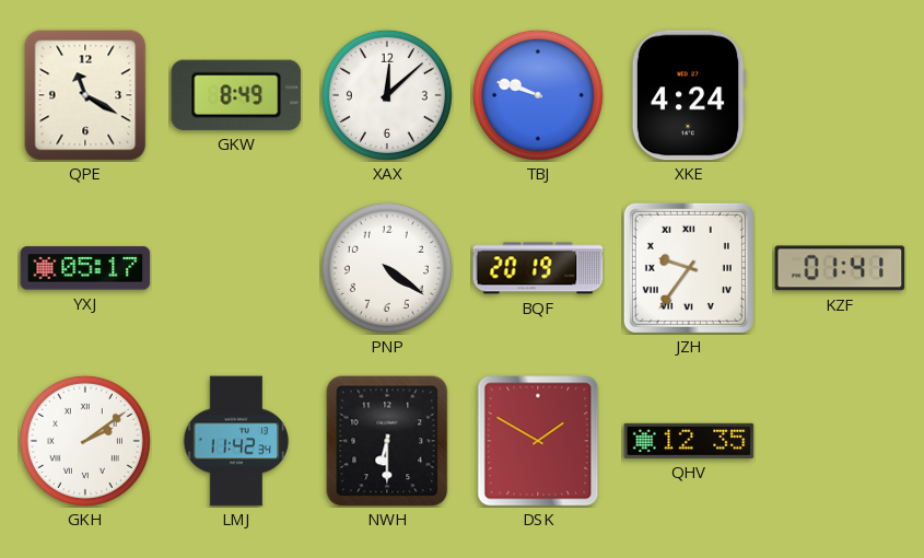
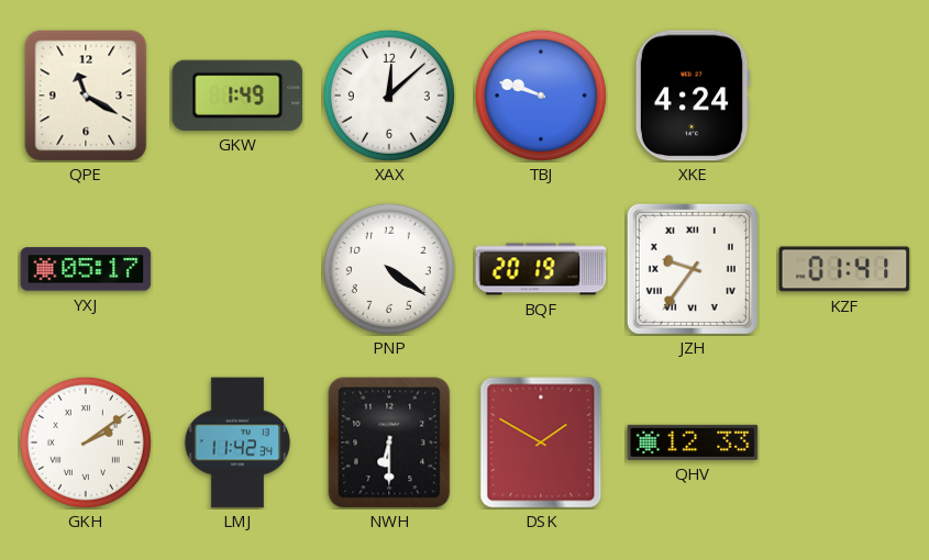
GKW: 8:49 -> 1:49 (237, 96)
QHV: 12:35 -> 12:33 (693, 443)
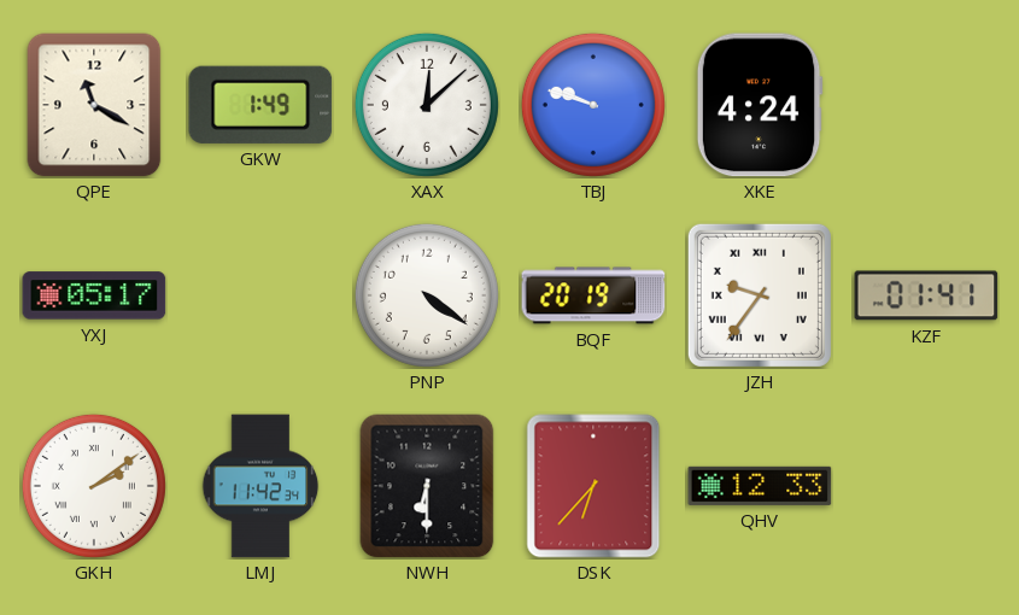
DSK: 1:50 -> 6:37 (593, 486)
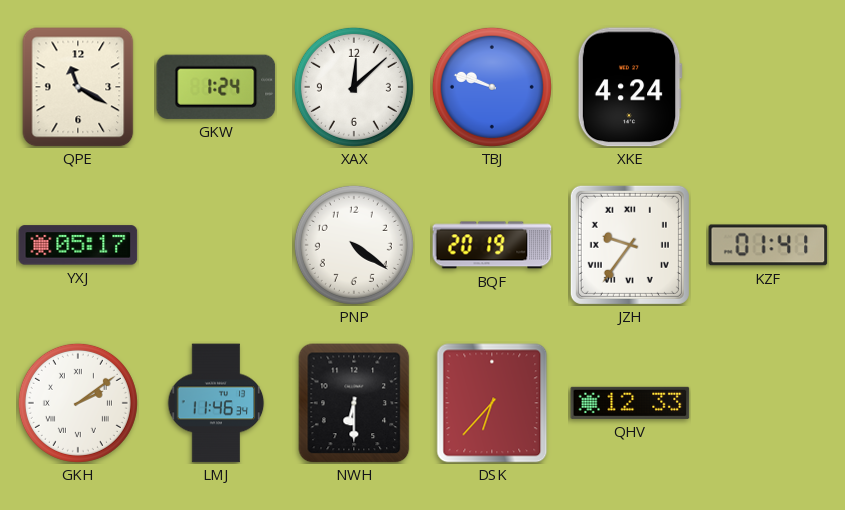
GKW: 1:49 -> 1:24 (216, 87)
LMJ: 11:42 -> 11:46 (216, 403)
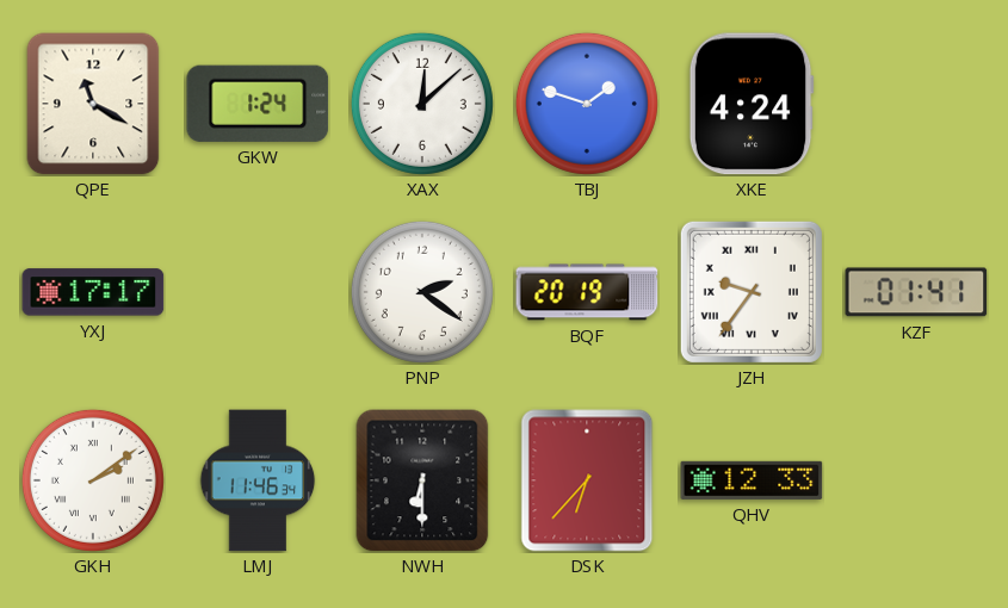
TBJ: 9:48 -> 1:48 (587, 104)
YXJ: 05:17 -> 17:17 (93, 292)
PNP: 4:21 -> 2:21 (422, 292)
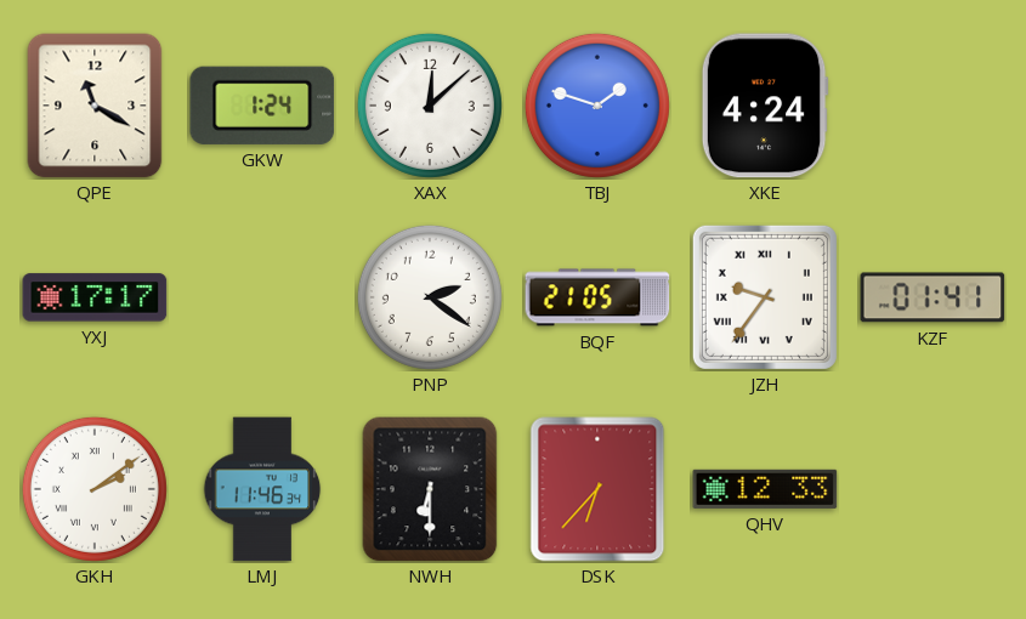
BQF: 20:19 -> 21:05 (597, 297)
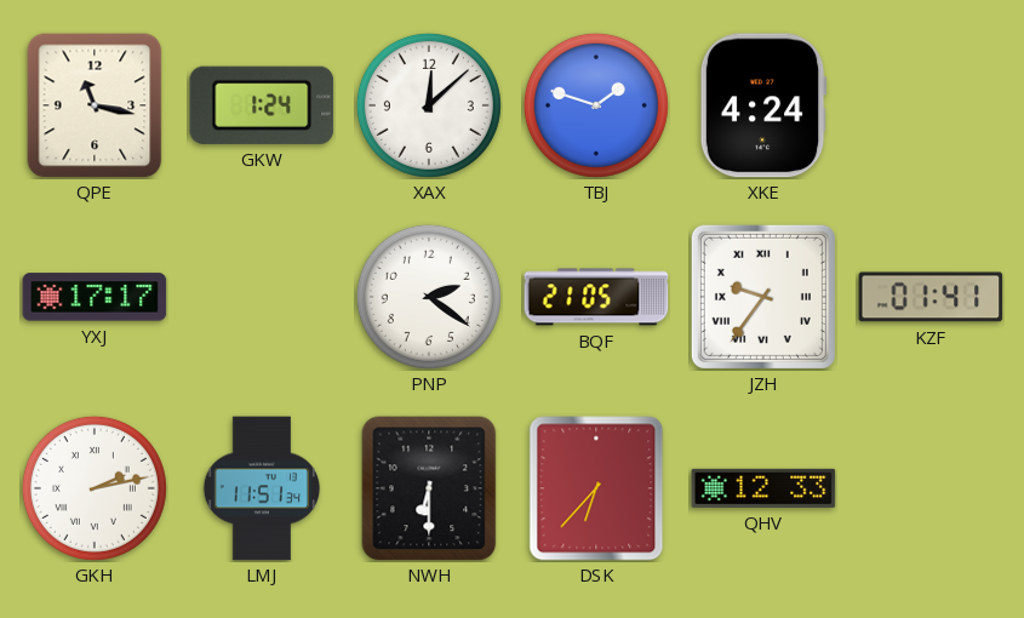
QPE: 11:20 -> 11:17 (95, 105)
GKH: 2:09 -> 2:13 (95, 488)
LMJ: 11:46 -> 11:51 (262, 488)
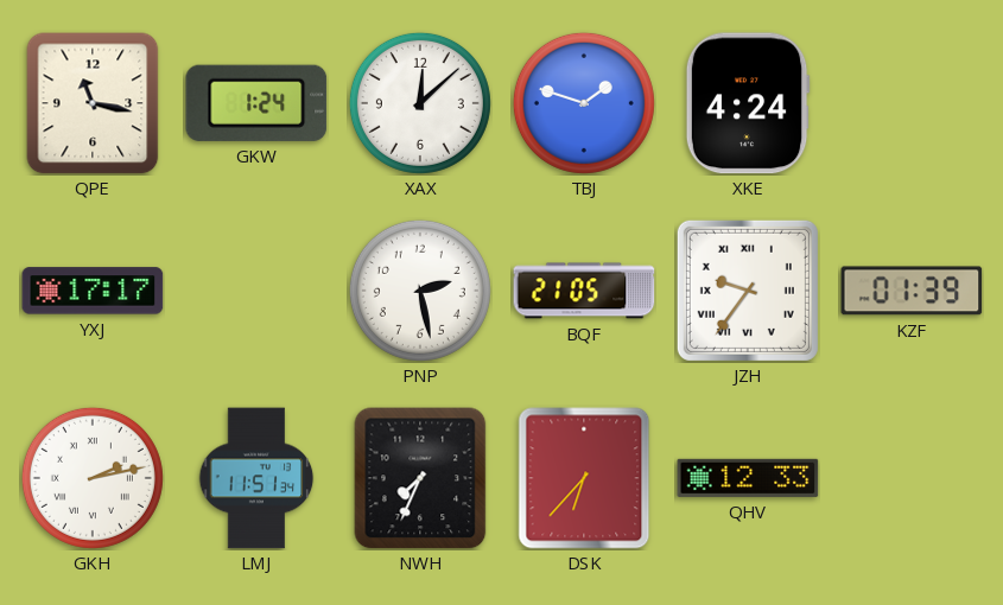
PNP: 2:21 -> 2:28 (420, 291)
KZF: 01:41 -> 01:39 (912, 291)
NWH: 6:30 -> 7:34 (420, 478)
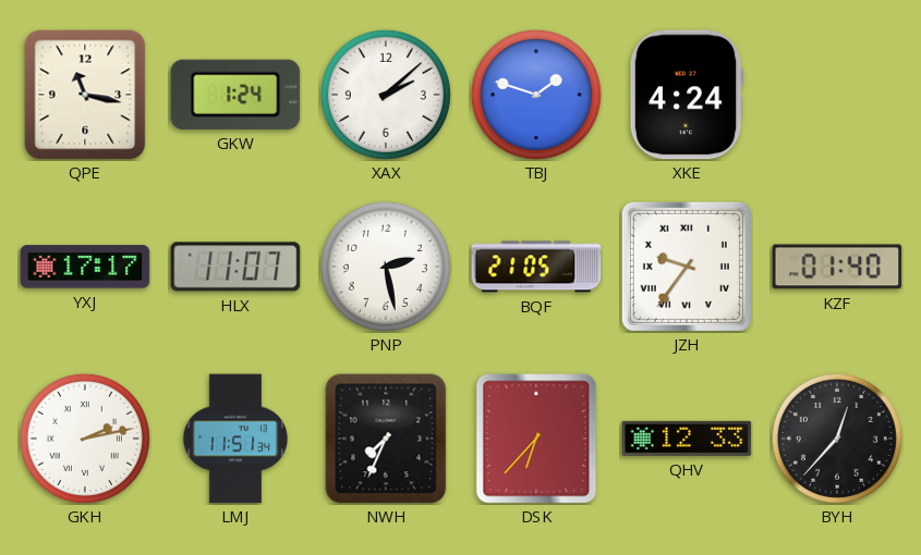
XAX: 12:08 -> 2:08 (386, 95)
HLX: none -> 11:07 (235, 267)
KZF: 01:39 -> 01:40 (837, 267)
BYH: none -> 12:37 (837, 439)
